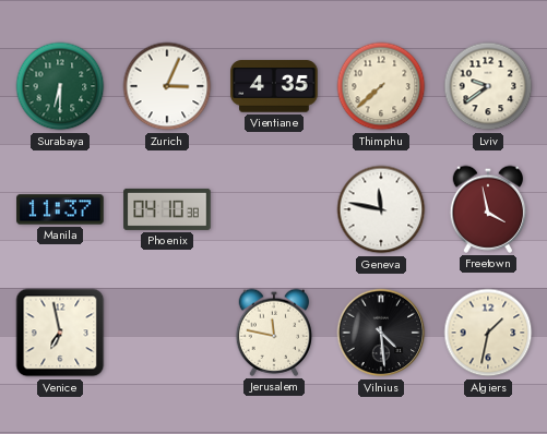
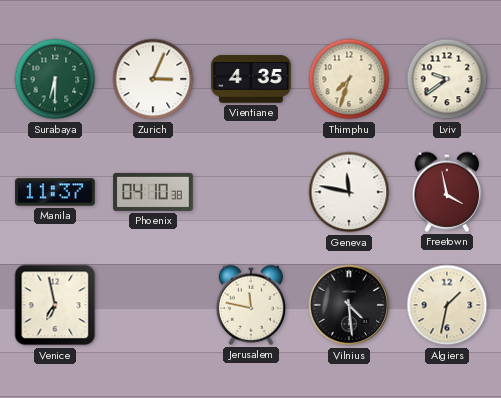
Thimphu: 7:38 -> 7:33 (349, 79)
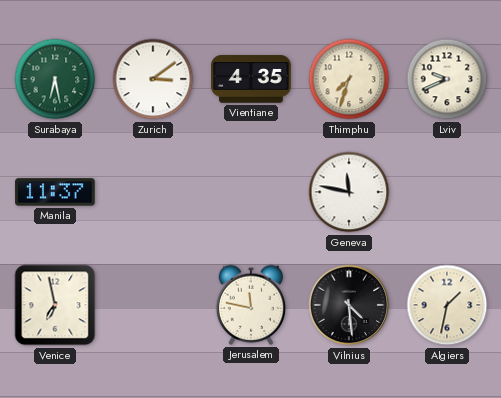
Surabaya: 6:30 -> 6:28 (55, 79)
Zurich: 3:04 -> 3:09 (153, 79)
Lviv: 9:39 -> 9:41 (447, 79)
Phoenix: 04:10 -> none (153, 192)
Freetown: 3:58 -> none (447, 192)
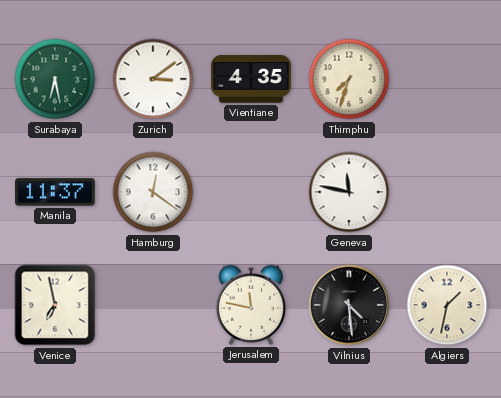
Lviv: 9:41 -> none (447, 79)
Hamburg: none -> 12:21 (153, 192)
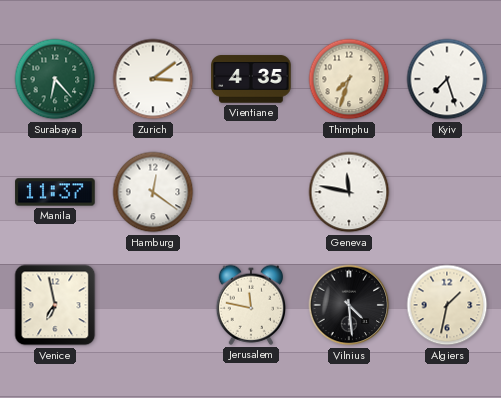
Surabaya: 6:28 -> 6:23 (55, 79)
Kyiv: none -> 7:27 (447, 79)
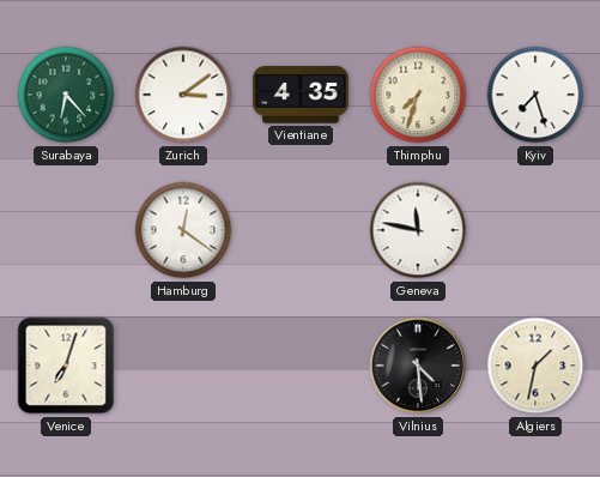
Manila: 11:37 -> none (55, 192)
Venice: 6:58 -> 7:03 (66, 366)
Jerusalem: 11:47 -> none (251, 305)
